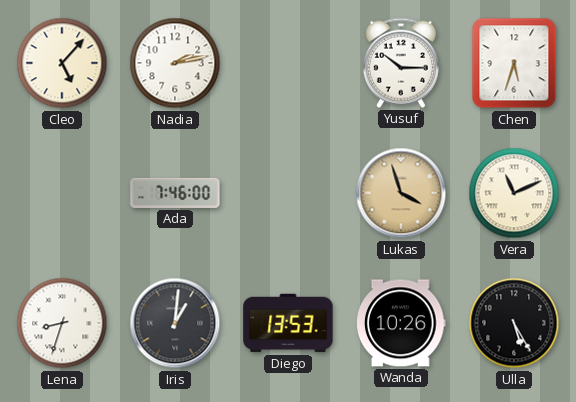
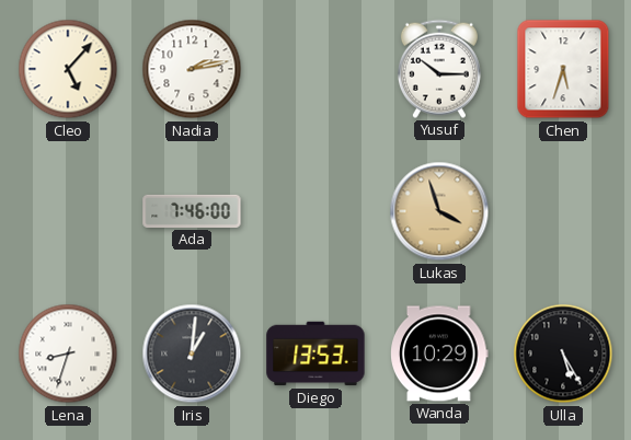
Vera: 11:11 -> none (514, 193)
Wanda: 10:26 -> 10:29 (440, 354)
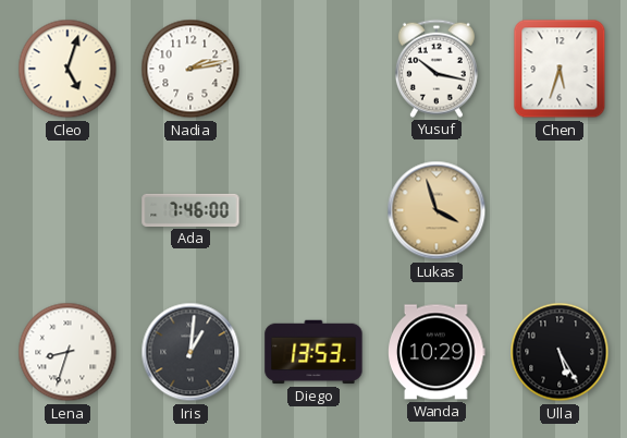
Cleo: 5:07 -> 5:03 (67, 69)
Yusuf: 10:15 -> 10:17 (437, 69)
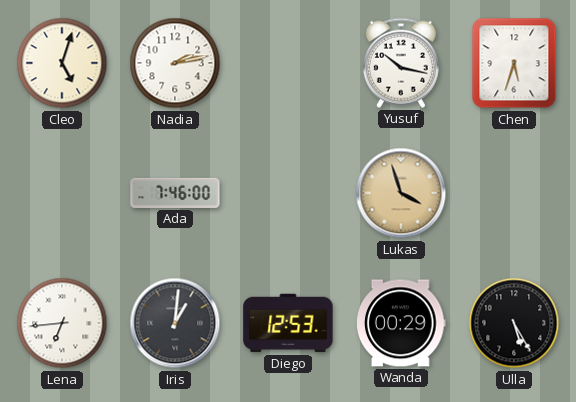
Lena: 8:33 -> 6:44 (62, 323)
Diego: 13:53 -> 12:53 (288, 323)
Wanda: 10:29 -> 00:29 (402, 323)
